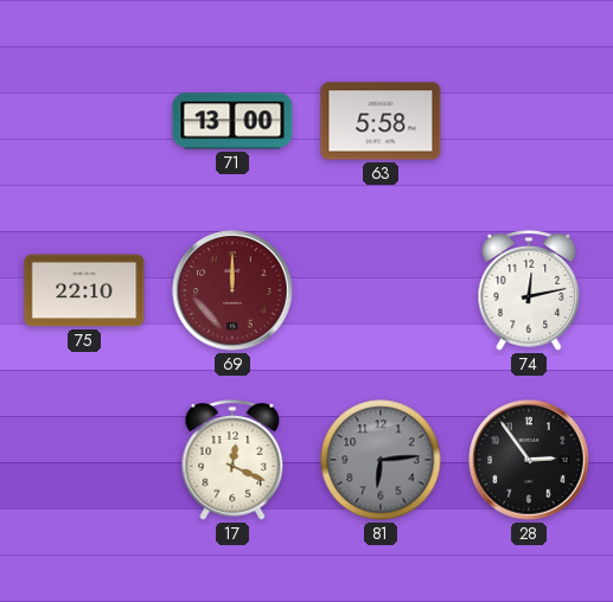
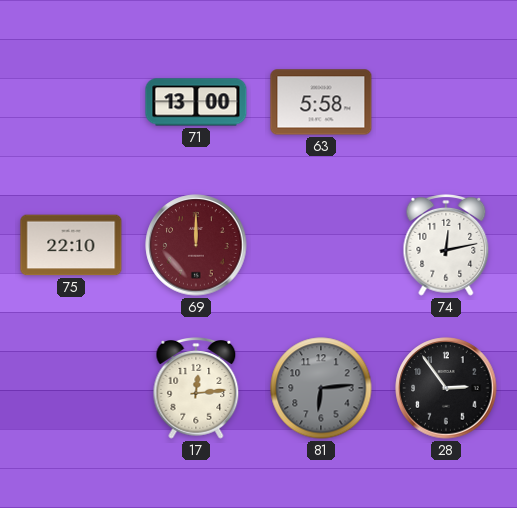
17: 12:19 -> 12:14 (196, 389)
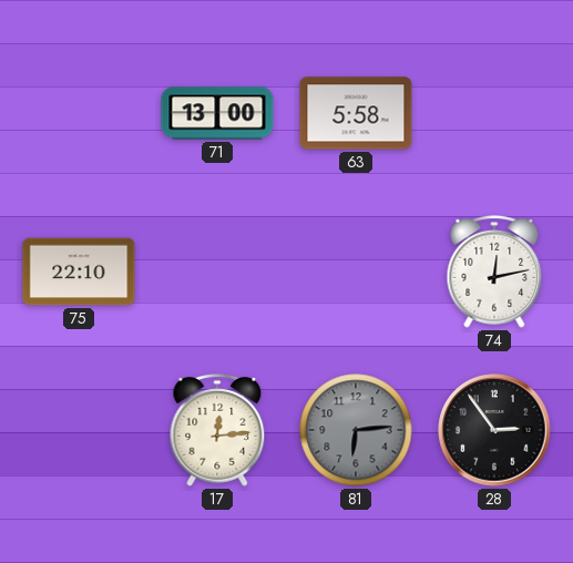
69: 12:00 -> none (196, 245)
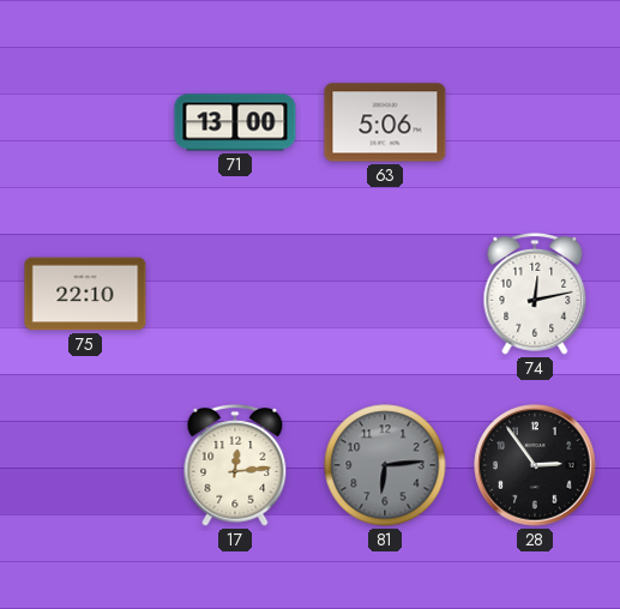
63: 5:58 -> 5:06 (385, 122)
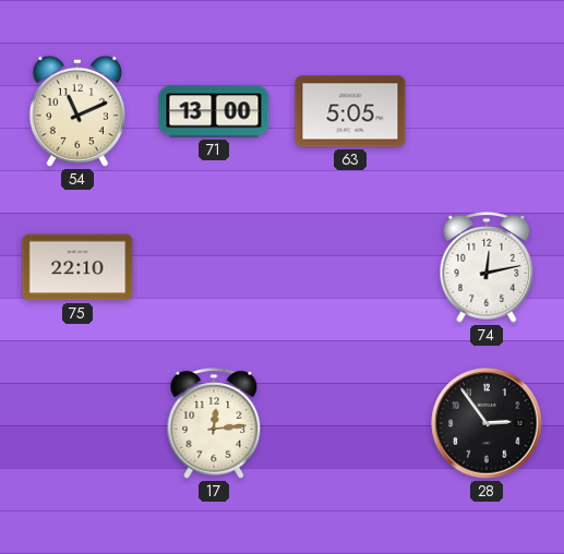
54: none -> 11:11 (77, 111)
63: 5:06 -> 5:05 (350, 111)
81: 6:14 -> none (385, 465)
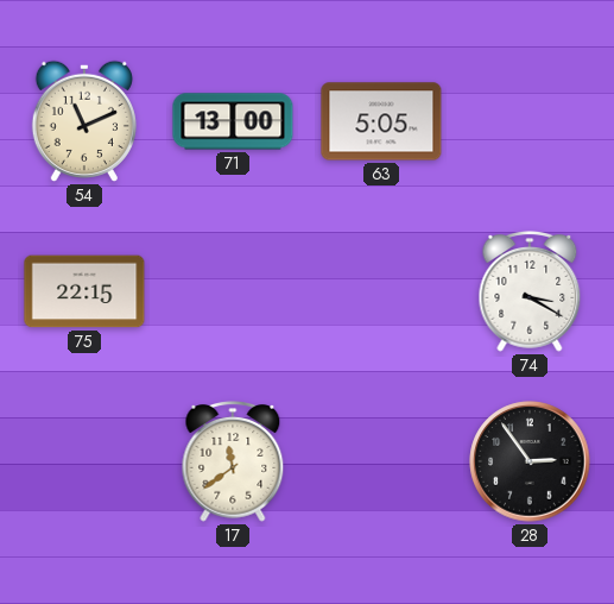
75: 22:10 -> 22:15 (84, 291)
74: 12:13 -> 3:20 (530, 292)
17: 12:14 -> 11:39 (233, 463)
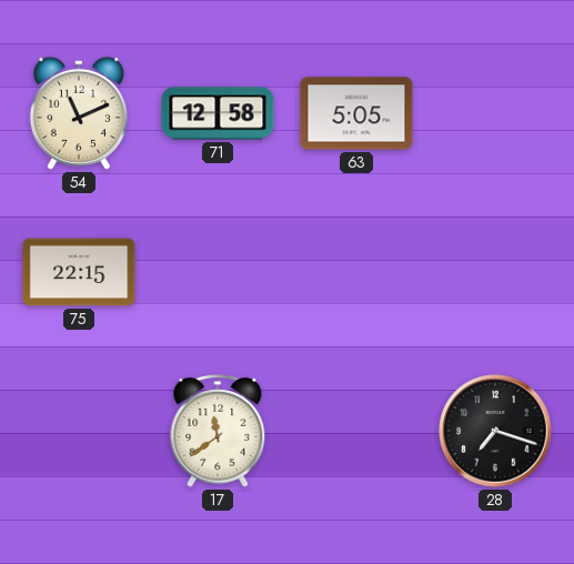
71: 13:00 -> 12:58 (218, 113)
74: 3:20 -> none (530, 292)
28: 2:54 -> 7:18 (495, 431)
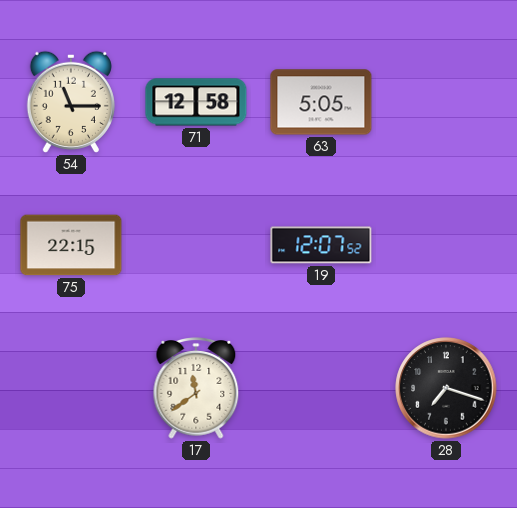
54: 11:11 -> 11:15 (71, 102)
19: none -> 12:07 (321, 245)
